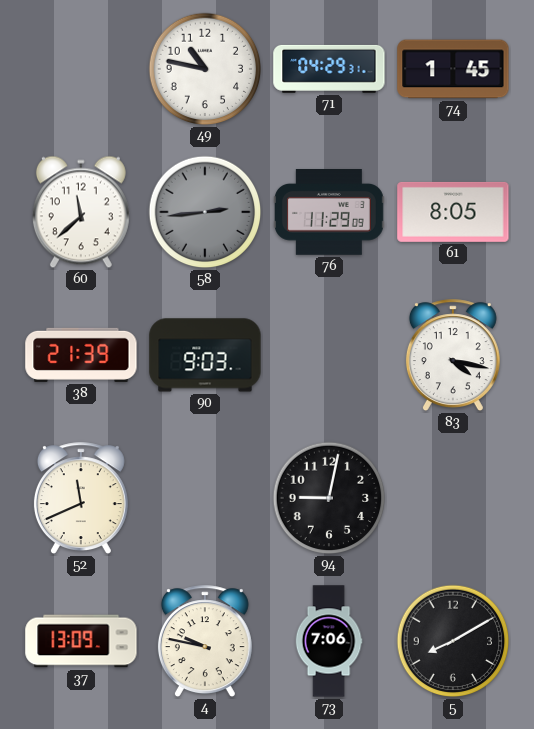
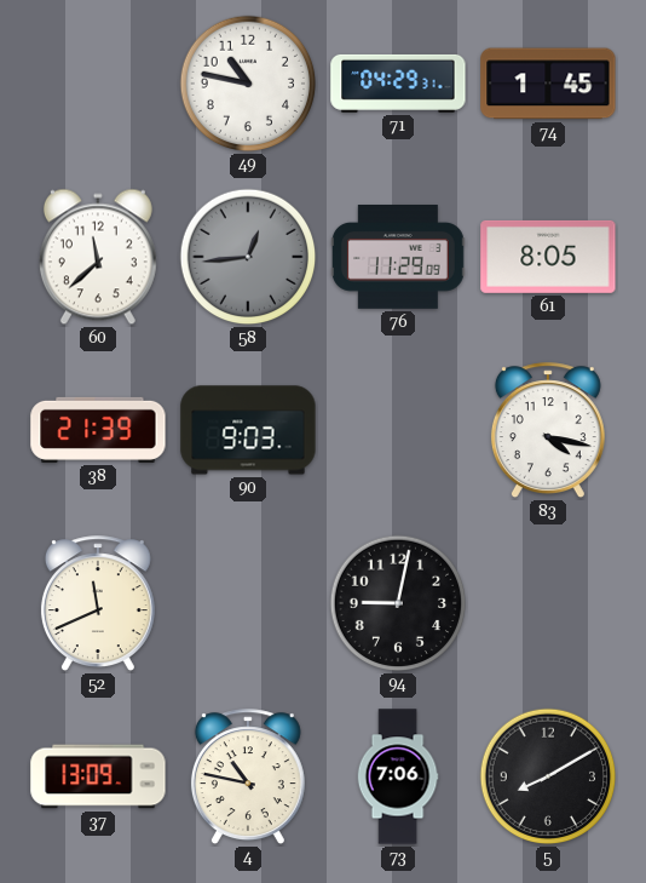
58: 2:44 -> 12:44 (248, 257)
4: 9:47 -> 10:47 (248, 778)
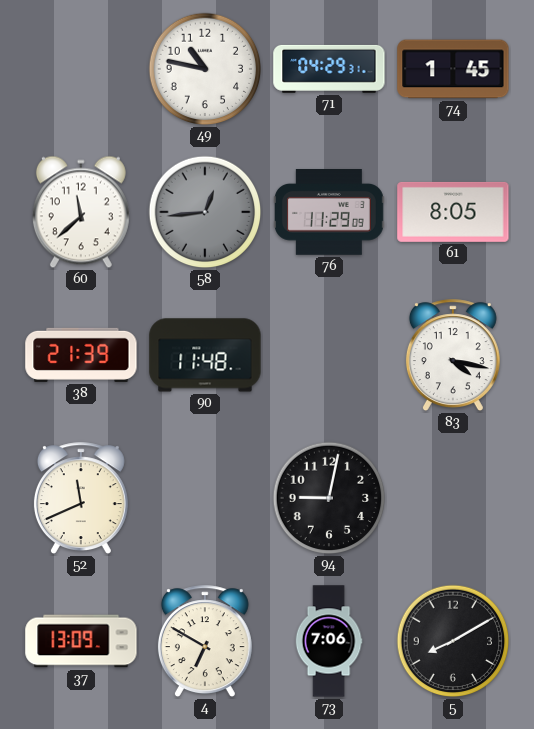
90: 9:03 -> 11:48 (205, 355)
4: 10:47 -> 6:50 (205, 642)
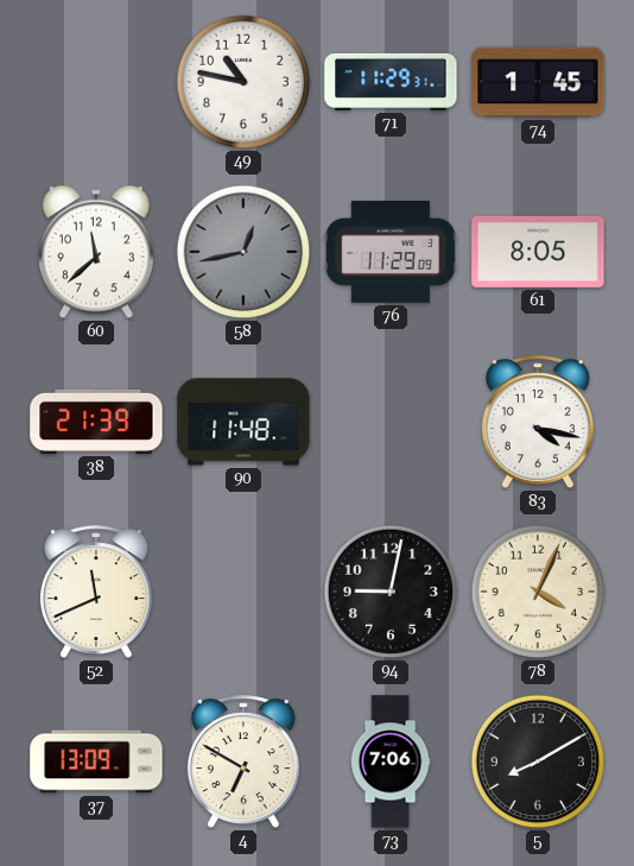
71: 04:29 -> 11:29 (391, 82)
58: 12:44 -> 12:43 (243, 252)
78: none -> 4:04 (538, 592)
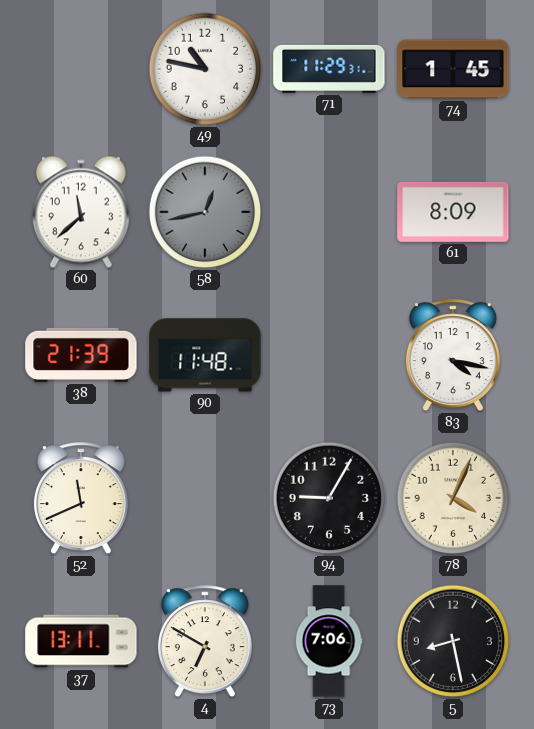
76: 11:29 -> none (392, 253)
61: 8:05 -> 8:09 (453, 212)
94: 9:02 -> 9:05 (329, 498)
37: 13:09 -> 13:11 (81, 641)
5: 8:10 -> 8:28 (453, 641)
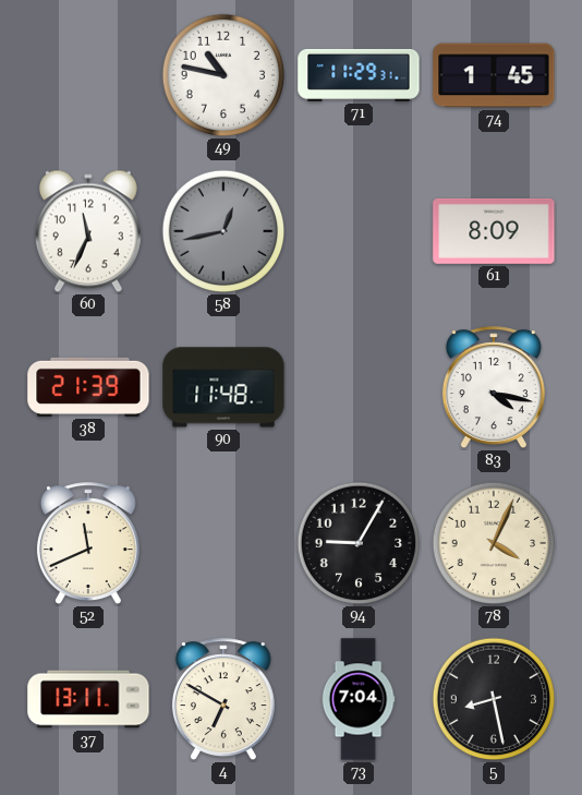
60: 11:38 -> 11:34 (88, 231)
73: 7:06 -> 7:04 (359, 699)
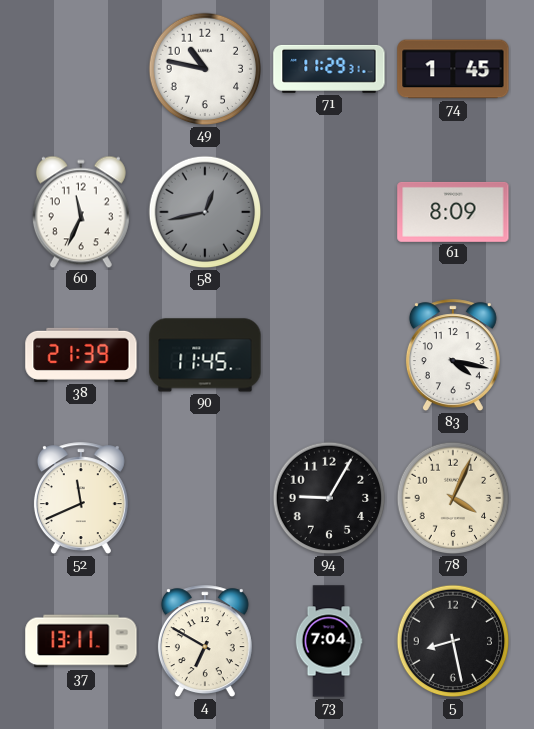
90: 11:48 -> 11:45 (205, 355)
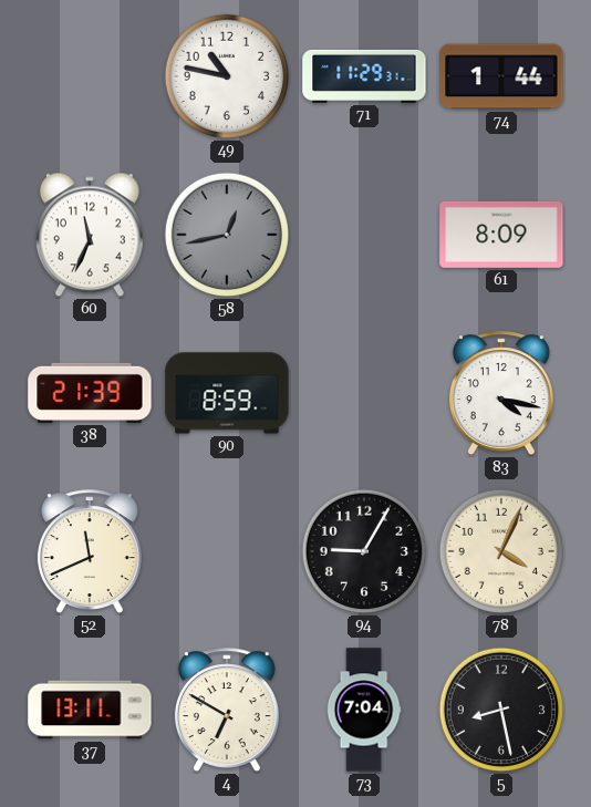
74: 1:45 -> 1:44 (501, 76)
90: 11:45 -> 8:59 (227, 393)
